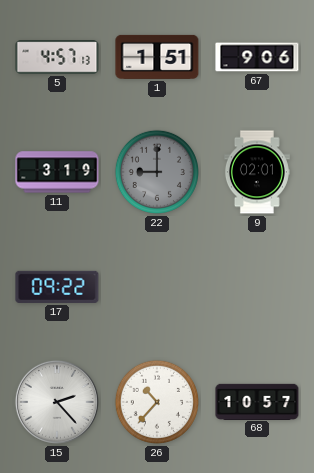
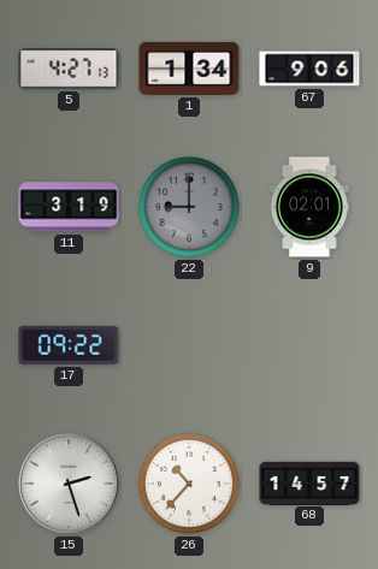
5: 4:57 -> 4:27 (69, 69)
1: 1:51 -> 1:34 (189, 69)
15: 2:23 -> 2:27 (69, 484)
68: 10:57 -> 14:57 (309, 482)
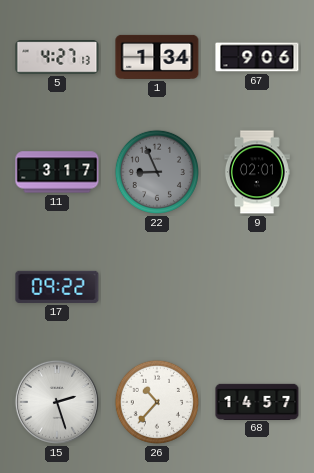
11: 3:19 -> 3:17 (57, 172)
22: 9:00 -> 8:56 (157, 172)
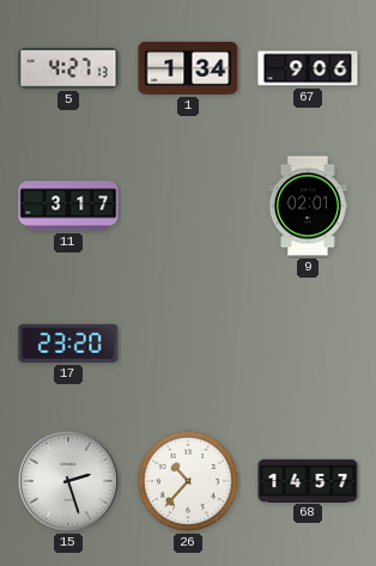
22: 8:56 -> none (157, 172)
17: 09:22 -> 23:20 (68, 343)
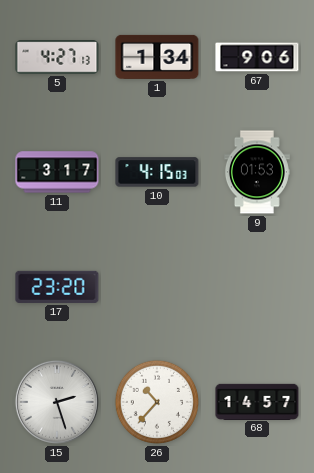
10: none -> 4:15 (157, 172)
9: 02:01 -> 01:53 (257, 172)
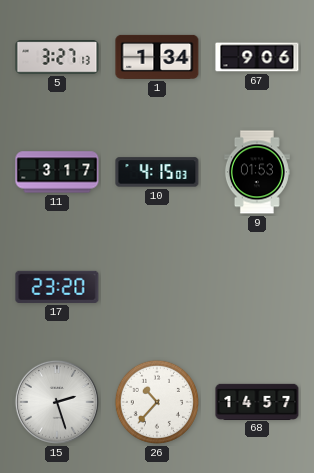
5: 4:27 -> 3:27 (57, 57)
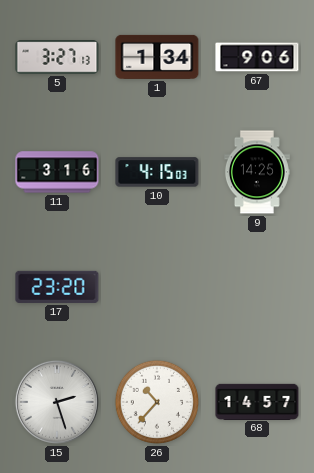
11: 3:17 -> 3:16 (57, 172)
9: 01:53 -> 14:25 (257, 172)
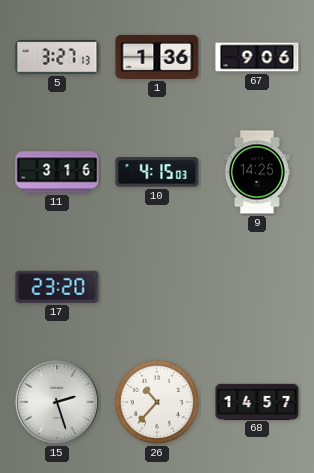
1: 1:34 -> 1:36 (157, 57)
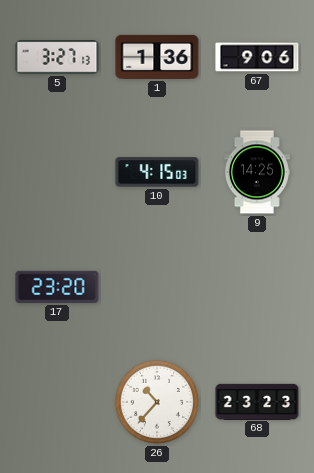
11: 3:16 -> none (57, 172)
15: 2:27 -> none (57, 402)
68: 14:57 -> 23:23 (257, 401)
